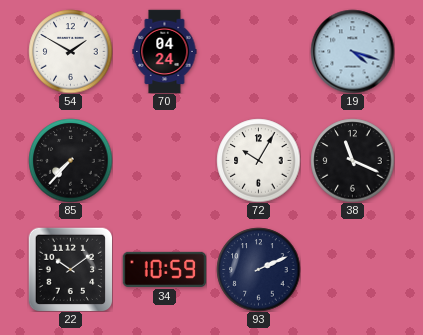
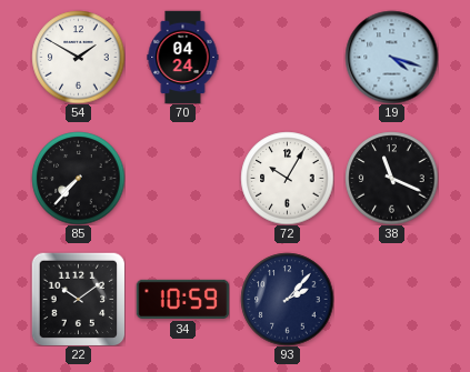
93: 2:11 -> 2:07 (287, 299)
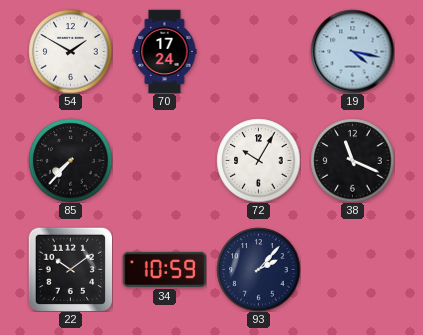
70: 04:24 -> 17:24 (165, 51)
19: 4:18 -> 4:17 (352, 51)
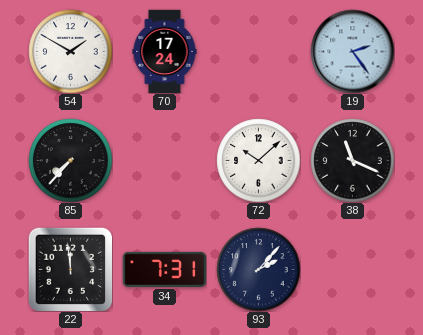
19: 4:17 -> 2:24 (352, 51)
72: 10:05 -> 10:08 (258, 160)
22: 10:09 -> 11:59 (70, 269)
34: 10:59 -> 7:31 (164, 269)
